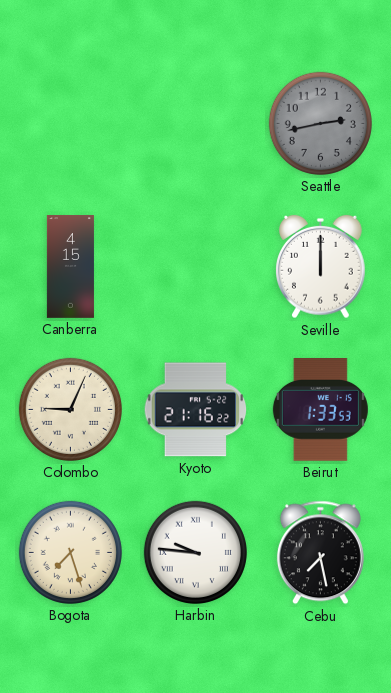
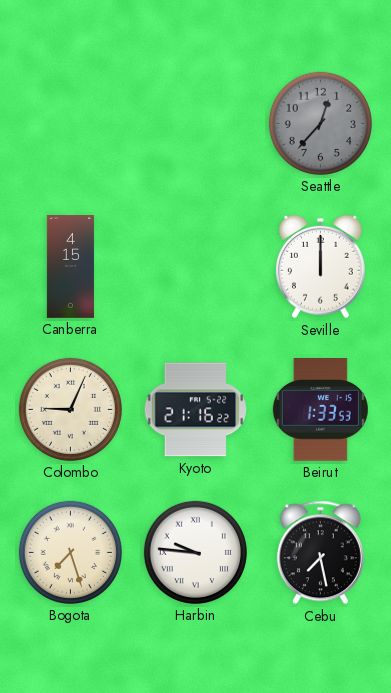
Seattle: 2:43 -> 12:37 (320, 123)
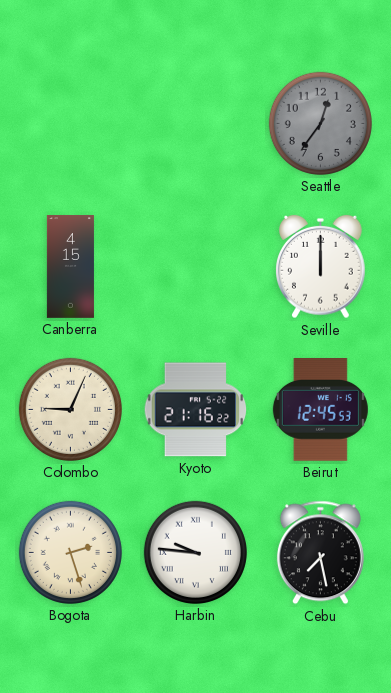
Seattle: 12:37 -> 12:36 (320, 123)
Beirut: 1:33 -> 12:45 (320, 410)
Bogota: 7:27 -> 2:27 (70, 552)
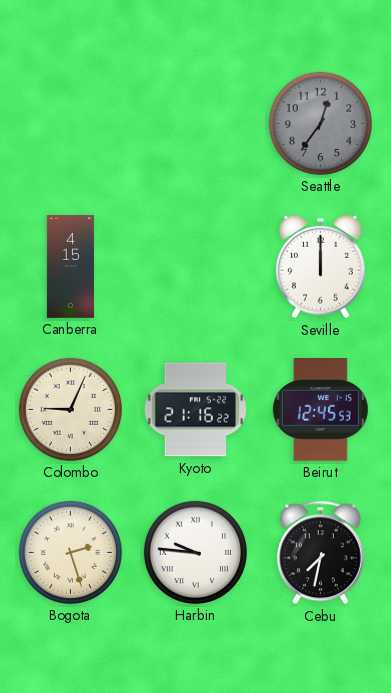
Cebu: 7:28 -> 7:32 (320, 553)
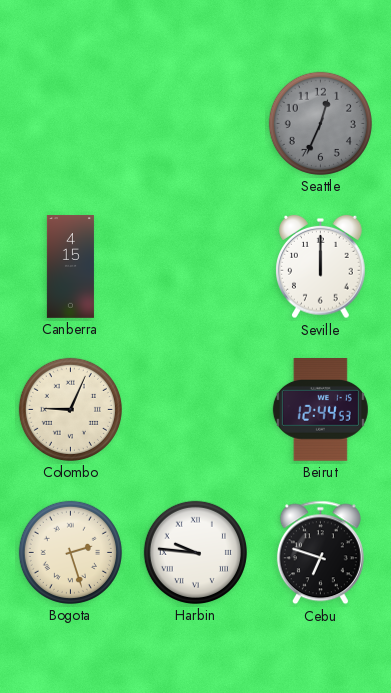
Seattle: 12:36 -> 12:34 (320, 123)
Kyoto: 21:16 -> none (196, 410)
Beirut: 12:45 -> 12:44 (320, 410)
Cebu: 7:32 -> 6:48 (320, 553)
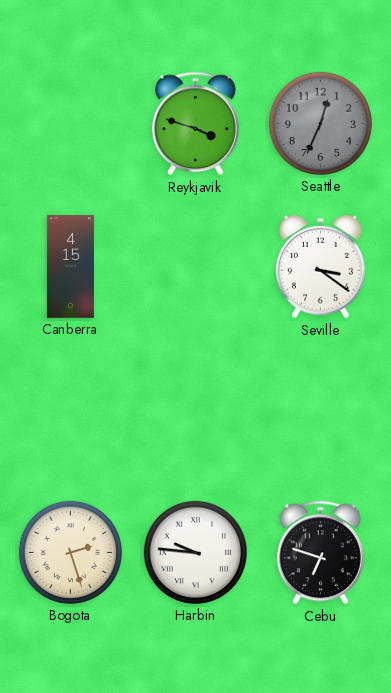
Reykjavik: none -> 3:48 (195, 124)
Seville: 12:00 -> 3:21 (321, 267)
Colombo: 9:04 -> none (70, 409)
Beirut: 12:44 -> none (320, 410)
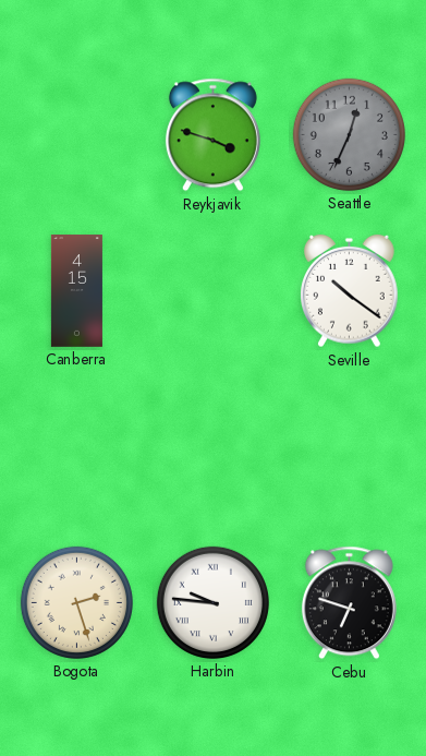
Seville: 3:21 -> 10:21 (350, 291)
